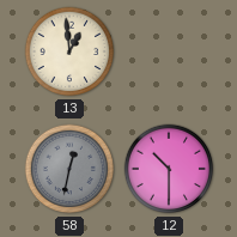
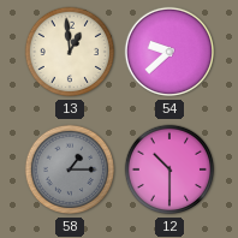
54: none -> 9:38 (169, 52)
58: 12:32 -> 1:15 (70, 169)
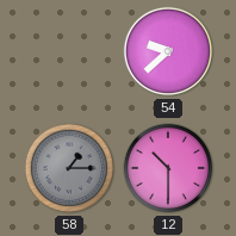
13: 12:59 -> none (70, 52)
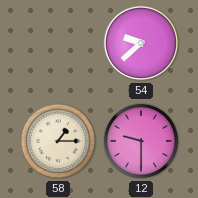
58 dial: grey -> cream (58, 141)
12: 10:30 -> 9:30 (141, 141)
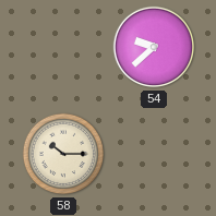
58: 1:15 -> 10:15 (63, 154)
12: 9:30 -> none (141, 141)
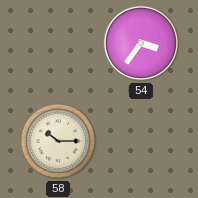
54: 9:38 -> 3:36 (141, 43)
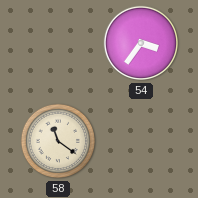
58: 10:15 -> 11:21 (58, 141)
